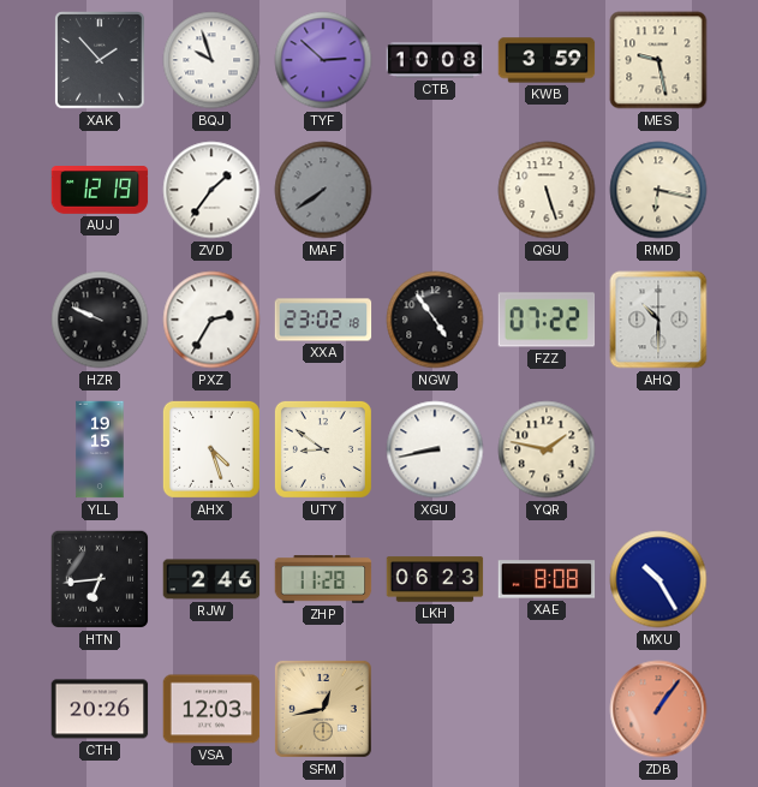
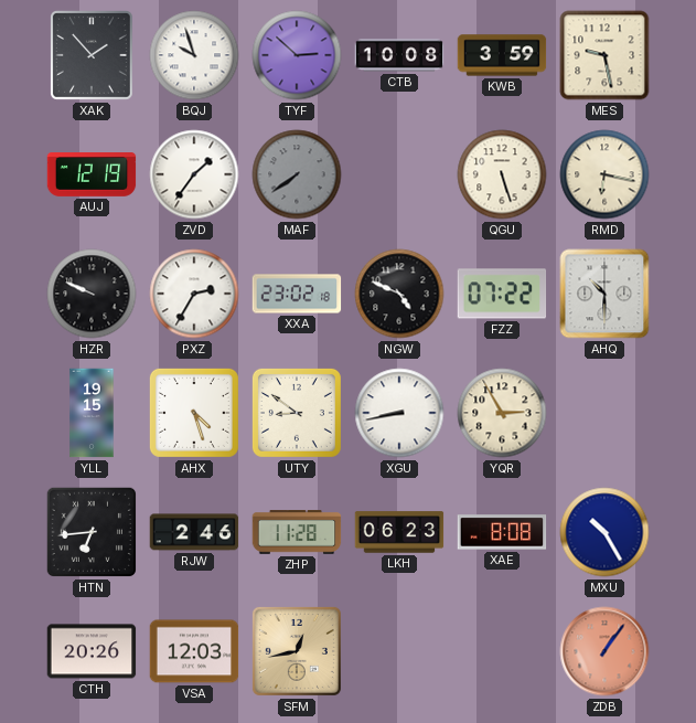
NGW: 4:54 -> 4:49 (399, 294)
YQR: 1:47 -> 2:55 (502, 413)
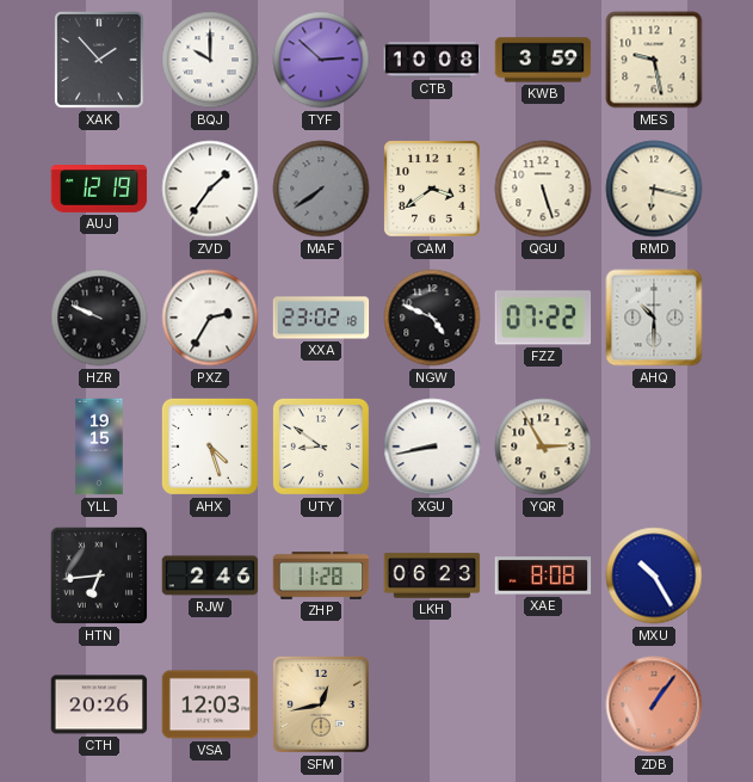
BQJ: 9:57 -> 10:00 (210, 60)
CAM: none -> 3:39 (432, 189)
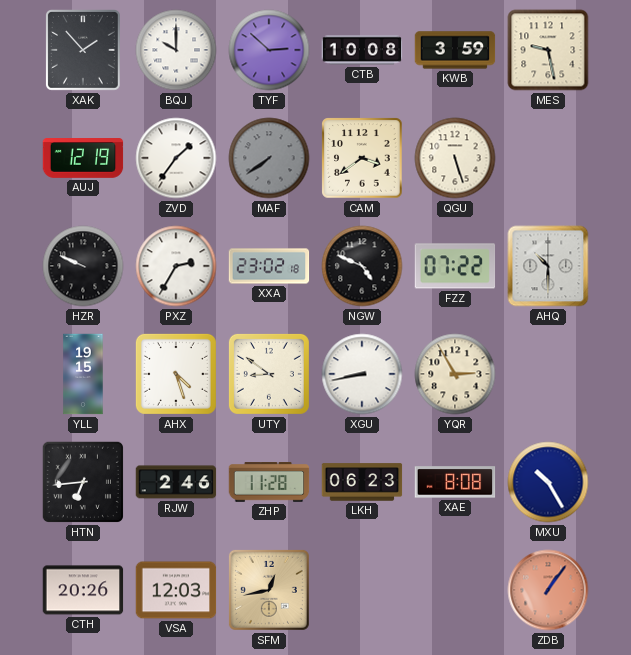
RMD: 6:17 -> none (654, 189)
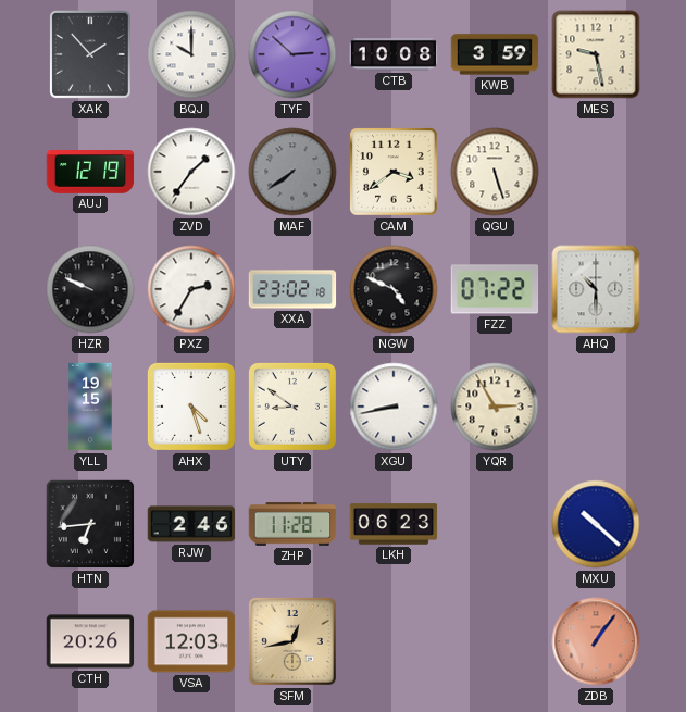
XAE: 8:08 -> none (455, 482)
MXU: 10:25 -> 10:22 (596, 524)
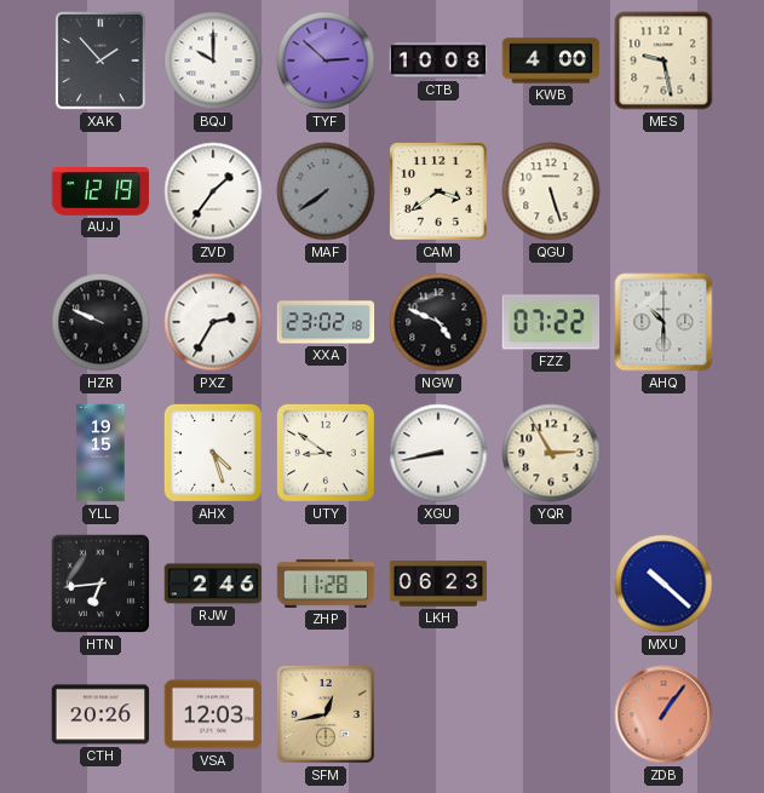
KWB: 3:59 -> 4:00 (551, 61)
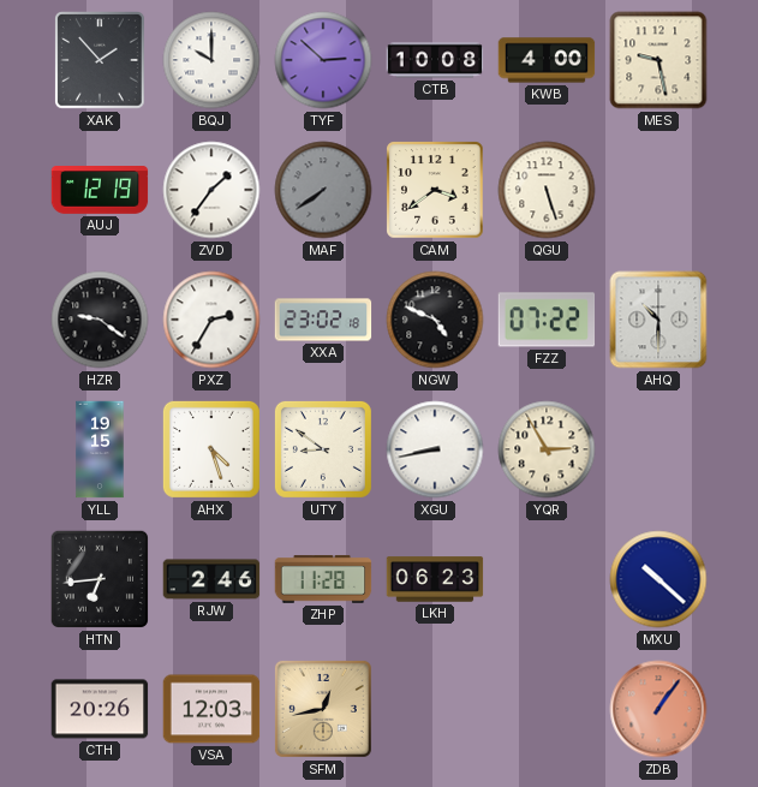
HZR: 9:49 -> 9:21 (100, 320)
